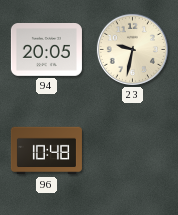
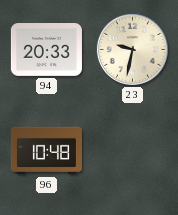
94: 20:05 -> 20:33 (46, 50)
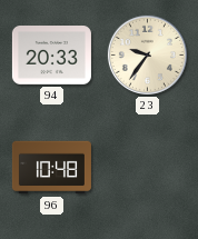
23: 9:32 -> 9:36 (147, 54)
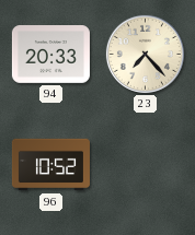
23: 9:36 -> 7:23 (145, 54)
96: 10:48 -> 10:52 (50, 165)
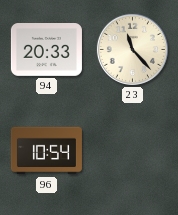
23: 7:23 -> 11:23 (132, 49)
96: 10:52 -> 10:54 (46, 151)
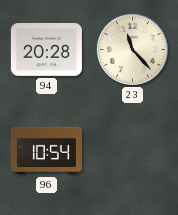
94: 20:33 -> 20:28 (46, 50)
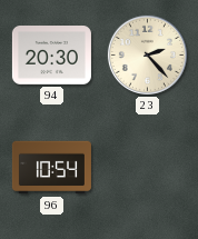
94: 20:28 -> 20:30 (51, 56)
23: 11:23 -> 2:23 (147, 54)
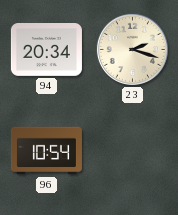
94: 20:30 -> 20:34 (46, 50)
23: 2:23 -> 2:18 (132, 49)
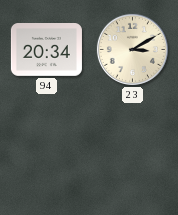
23: 2:18 -> 3:10 (132, 49)
96: 10:54 -> none (46, 151)
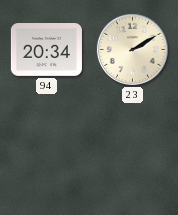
23: 3:10 -> 2:10 (132, 49)
